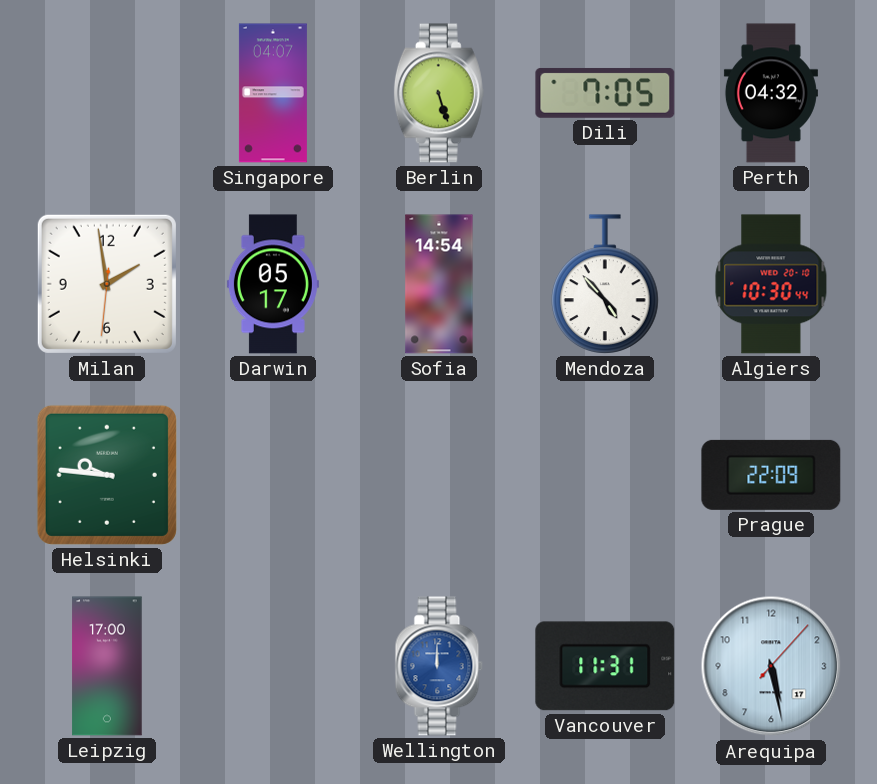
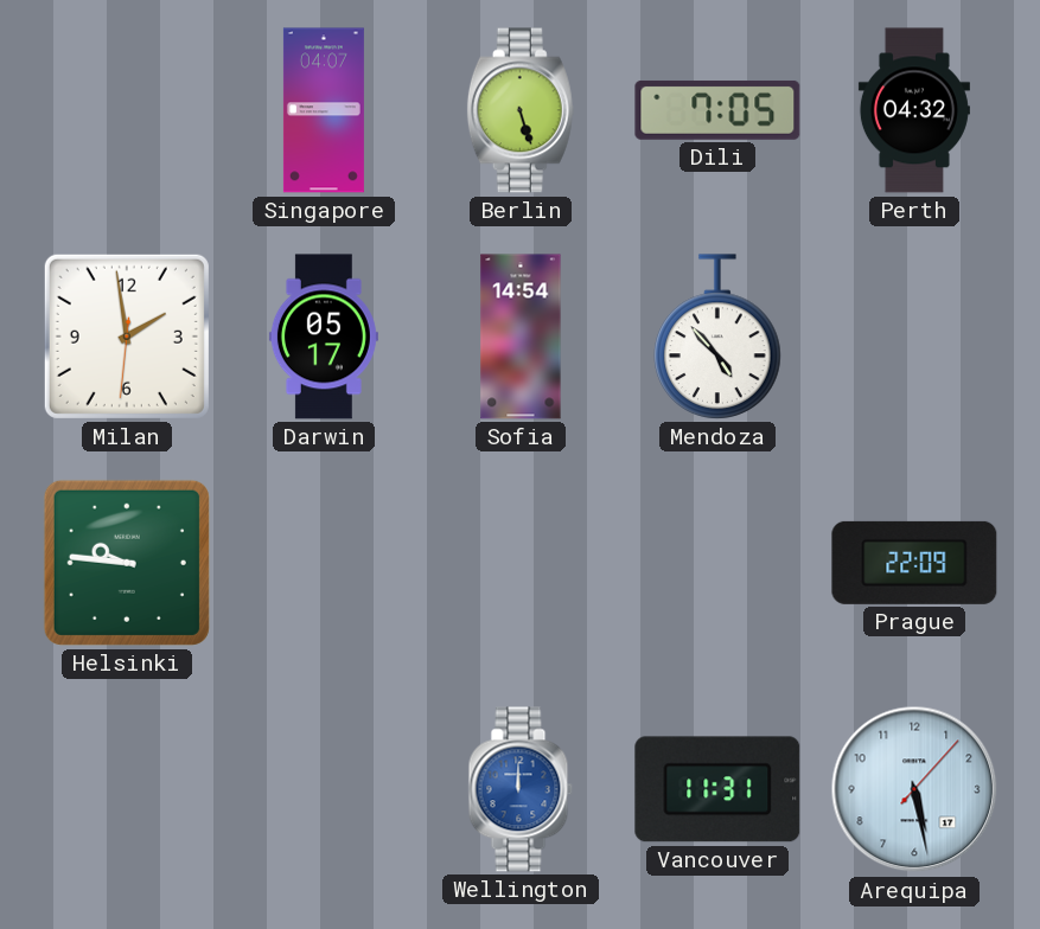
Algiers: 10:30 -> none (771, 284)
Leipzig: 17:00 -> none (107, 666)
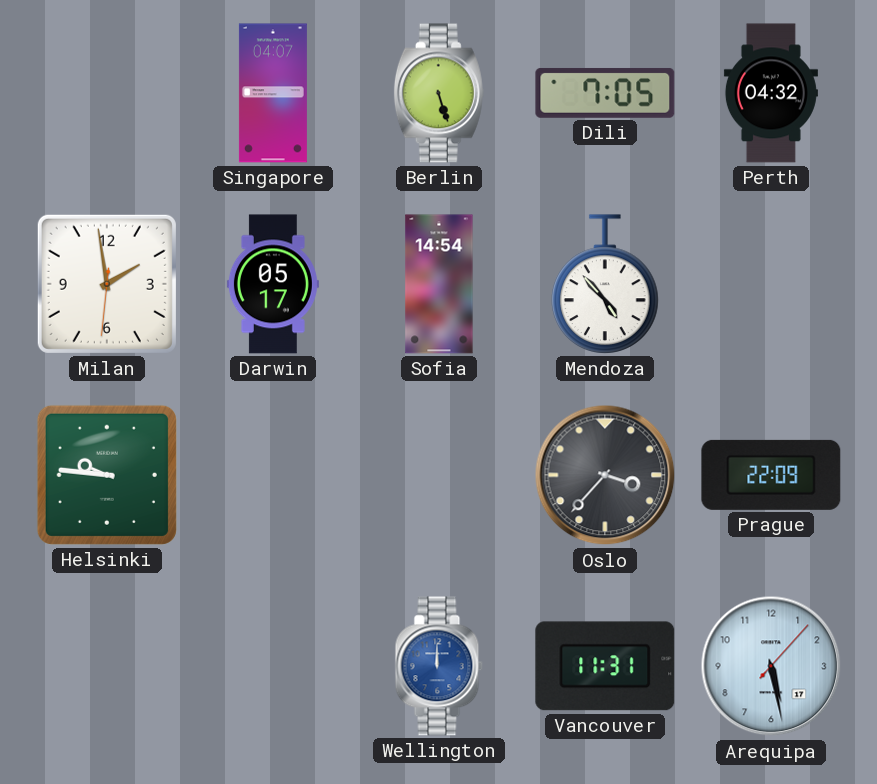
Oslo: none -> 3:37 (605, 475)
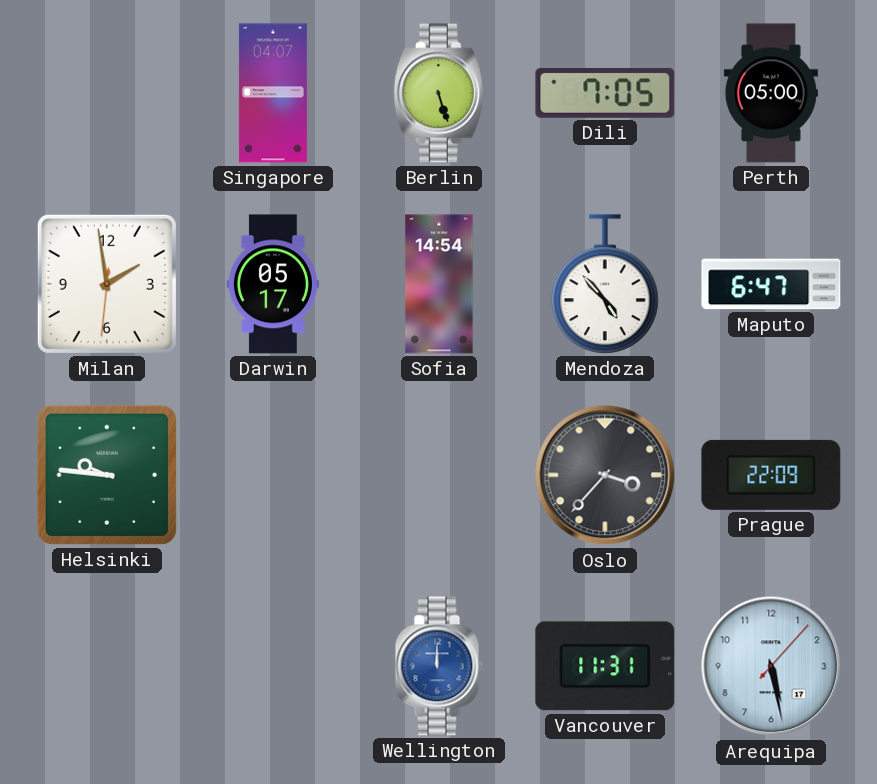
Perth: 04:32 -> 05:00 (771, 93)
Maputo: none -> 6:47 (771, 284)
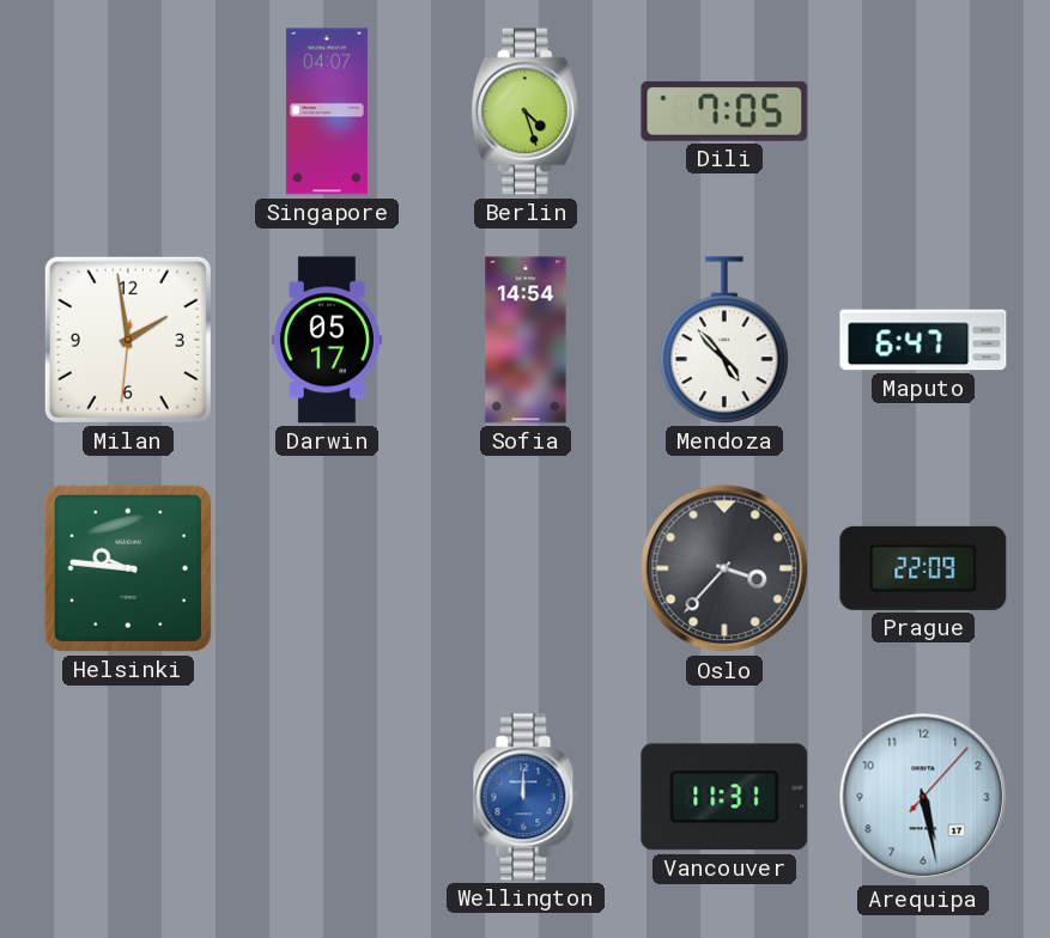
Berlin: 5:27 -> 4:27 (526, 111)
Perth: 05:00 -> none (771, 93)
